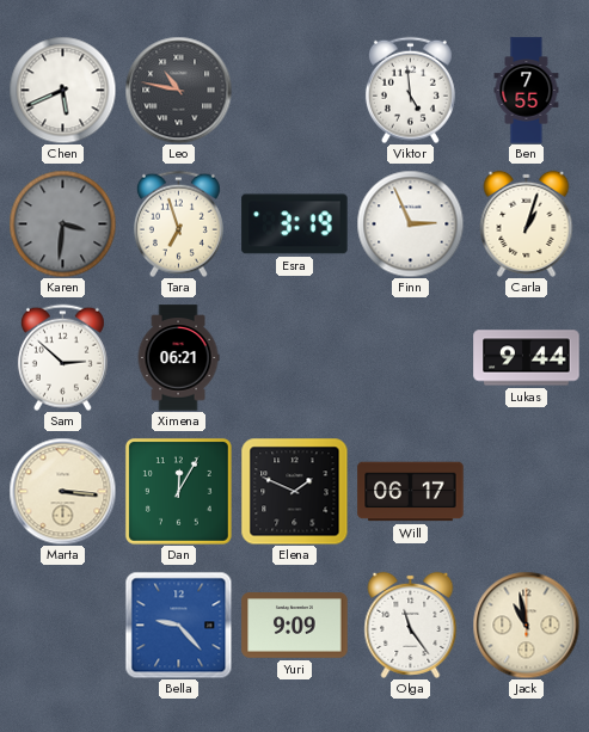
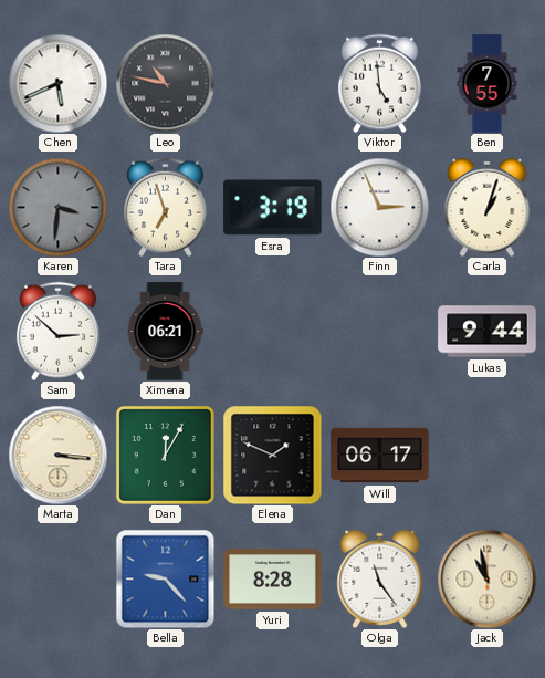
Yuri: 9:09 -> 8:28 (273, 580)
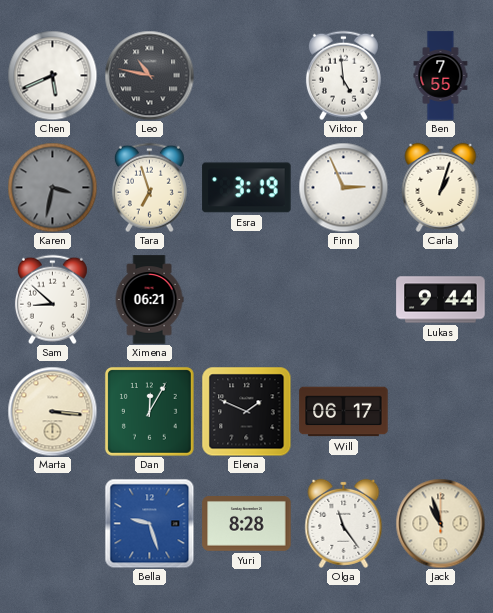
Karen: 3:31 -> 3:32 (52, 187)
Sam: 2:52 -> 8:52 (52, 299)
Bella: 9:23 -> 9:27 (149, 523)
Jack: 10:58 -> 10:57 (440, 523)
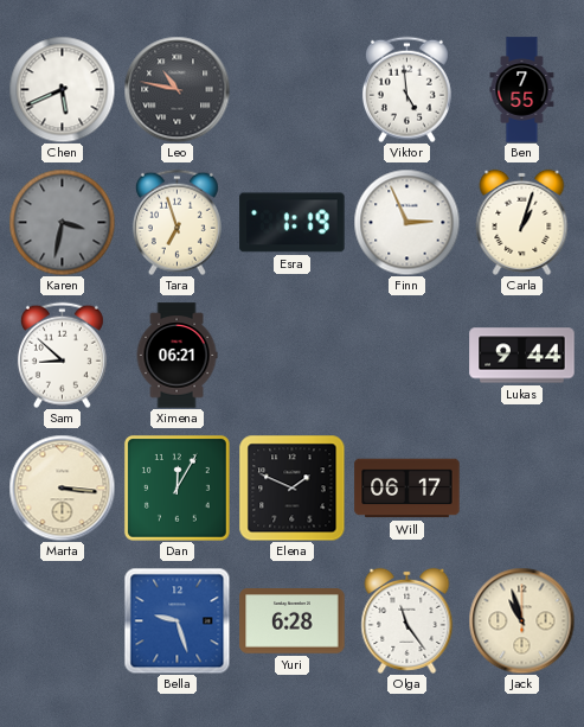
Esra: 3:19 -> 1:19 (293, 223)
Yuri: 8:28 -> 6:28 (293, 621)
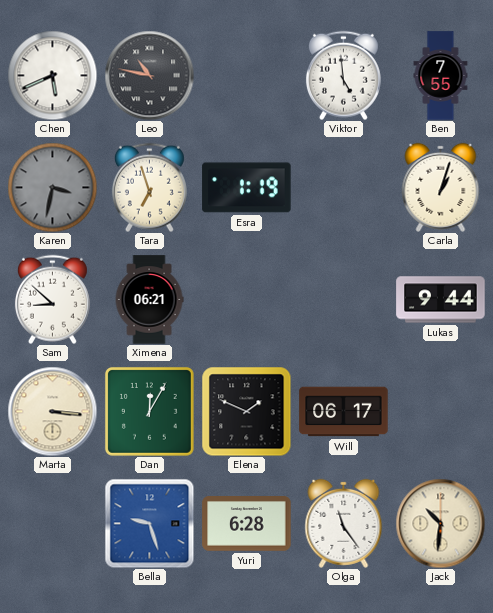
Finn: 2:56 -> none (406, 222)
Jack: 10:57 -> 10:31 (440, 523)
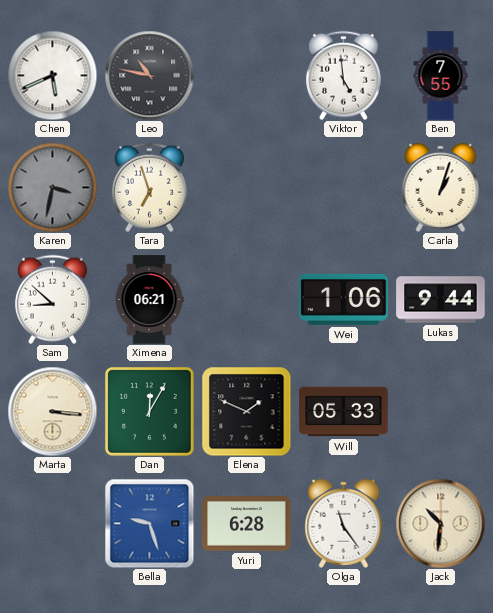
Esra: 1:19 -> none (247, 188)
Wei: none -> 1:06 (344, 299)
Will: 06:17 -> 05:33 (344, 412)
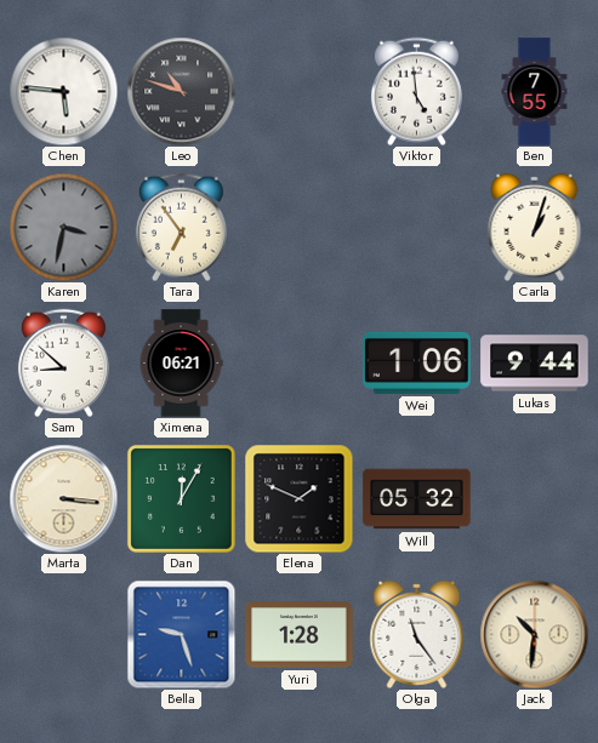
Chen: 5:41 -> 5:46 (63, 91)
Leo: 10:47 -> 10:48 (181, 91)
Tara: 6:57 -> 6:54 (181, 227)
Will: 05:33 -> 05:32 (417, 499)
Yuri: 6:28 -> 1:28 (300, 635)
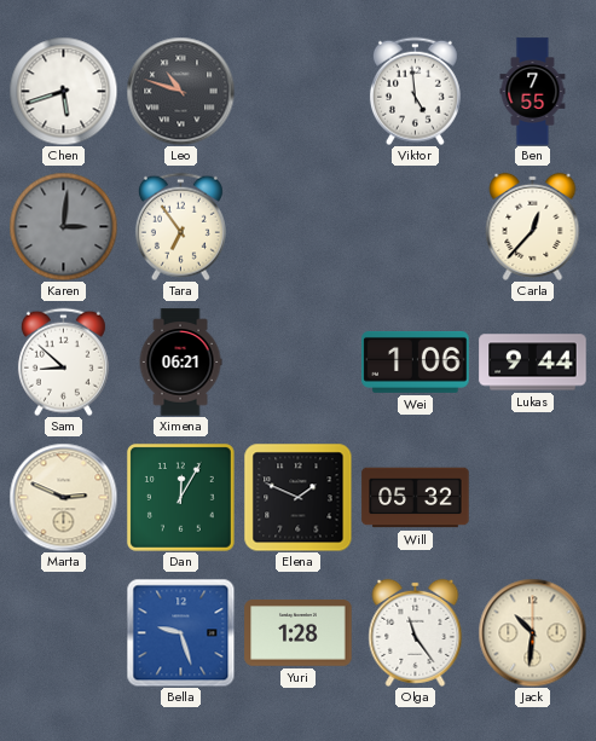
Chen: 5:46 -> 5:42 (63, 91)
Karen: 3:32 -> 3:01 (63, 226)
Carla: 1:03 -> 12:37 (533, 226)
Marta: 3:16 -> 2:49 (63, 497)
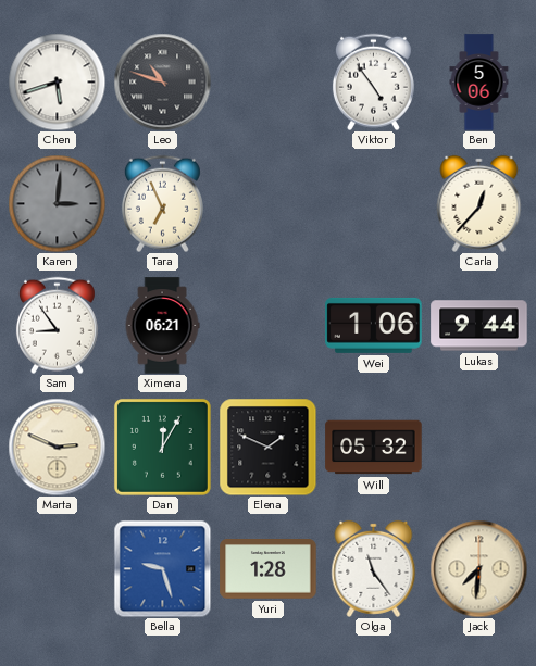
Viktor: 4:59 -> 4:54 (373, 81)
Ben: 7:55 -> 5:06 (479, 83)
Tara: 6:54 -> 6:56 (162, 203)
Sam: 8:52 -> 8:54 (57, 325)
Jack: 10:31 -> 7:31 (478, 568)
